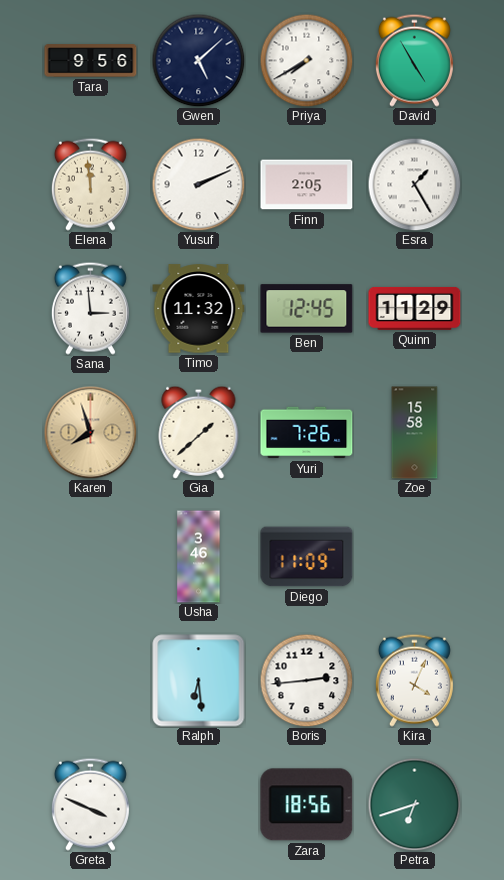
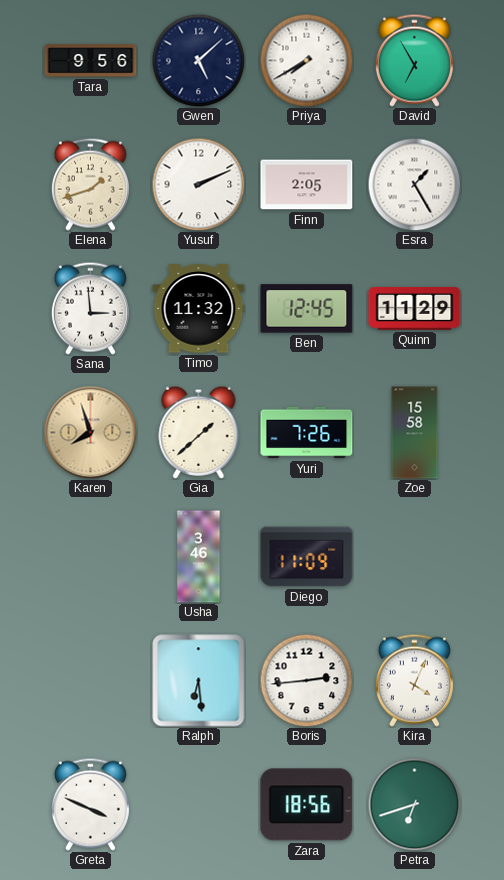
David: 4:55 -> 6:55 (414, 60)
Elena: 11:59 -> 1:42 (90, 184)
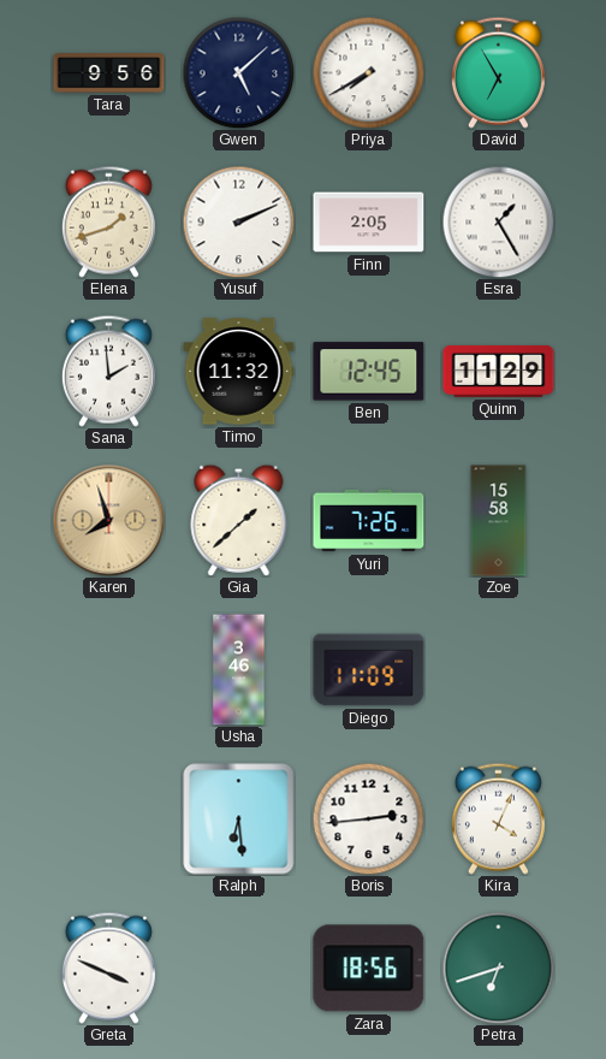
Sana: 2:59 -> 1:59 (108, 371)
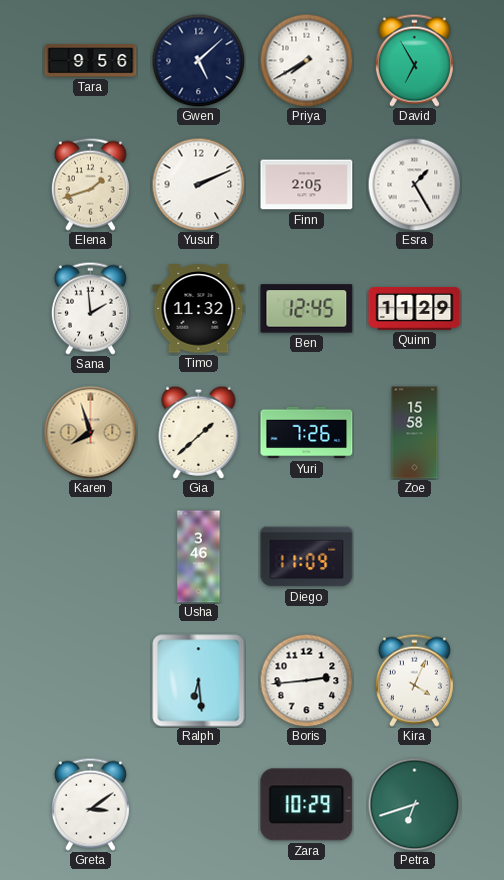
Greta: 3:49 -> 3:09 (90, 804)
Zara: 18:56 -> 10:29 (307, 805)
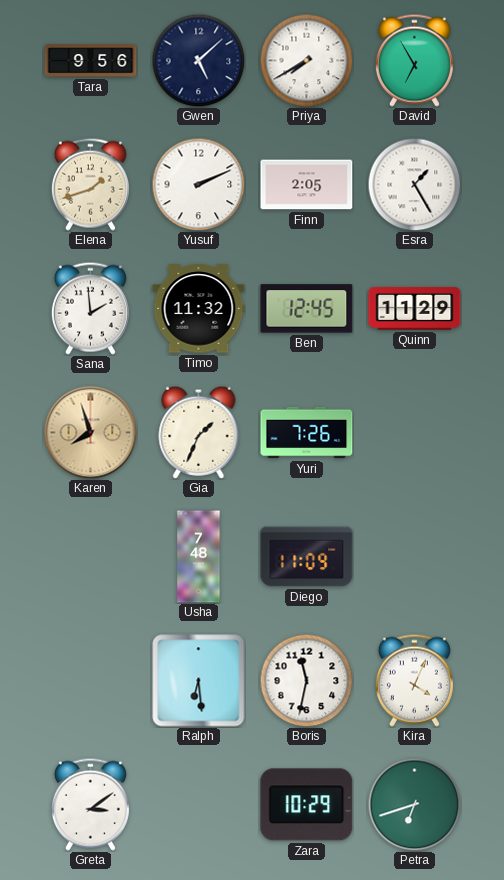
Gia: 1:38 -> 1:34 (199, 432)
Zoe: 15:58 -> none (415, 433)
Usha: 3:46 -> 7:48 (199, 557)
Boris: 2:44 -> 11:32 (306, 680)
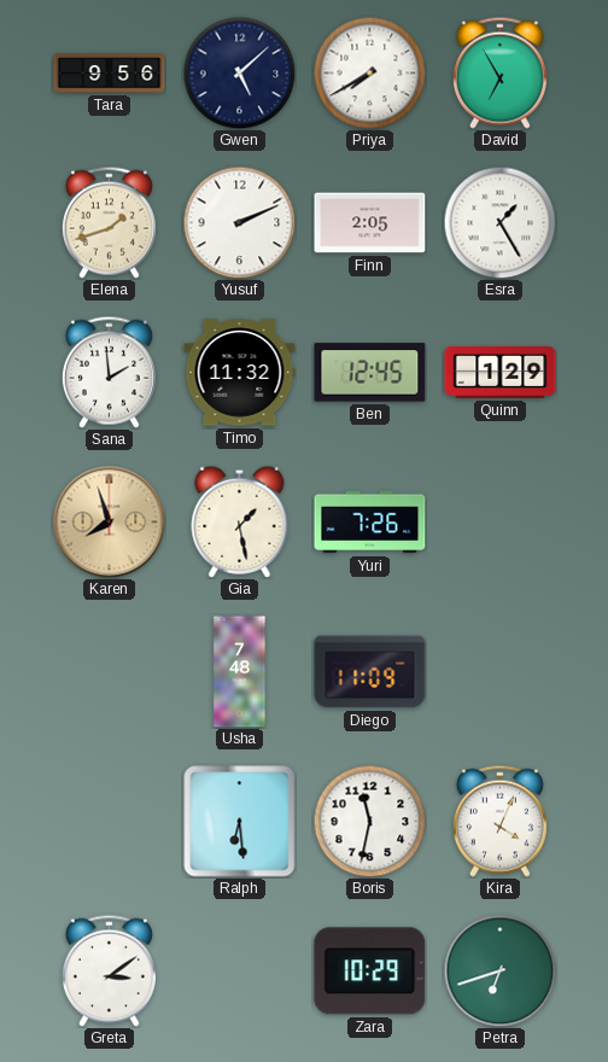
Quinn: 11:29 -> 1:29 (501, 372)
Gia: 1:34 -> 1:28 (240, 521)
